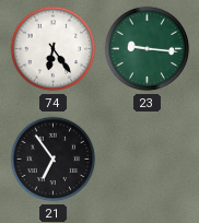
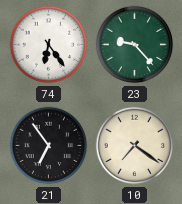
23: 9:16 -> 9:23 (135, 45)
10: none -> 7:21 (135, 146)
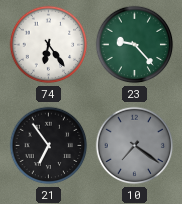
10 dial: cream -> grey (135, 146)
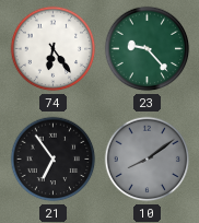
10: 7:21 -> 8:09 (148, 160)
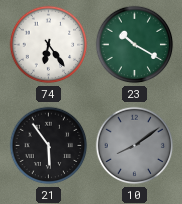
23: 9:23 -> 10:20 (135, 45)
21: 6:54 -> 5:54 (49, 146)
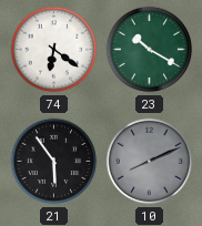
74: 6:24 -> 6:21 (54, 50)
10: 8:09 -> 8:11 (150, 162)
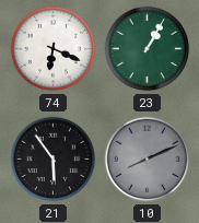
74: 6:21 -> 6:19 (54, 49)
23: 10:20 -> 1:05 (148, 49)
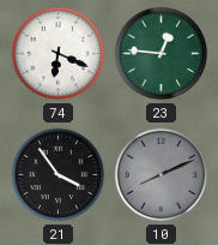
23: 1:05 -> 12:46 (162, 54)
21: 5:54 -> 3:54 (59, 175)
